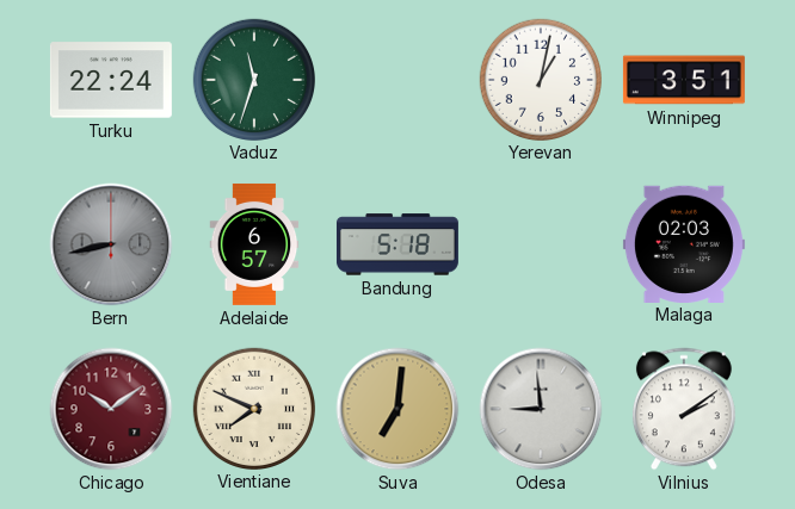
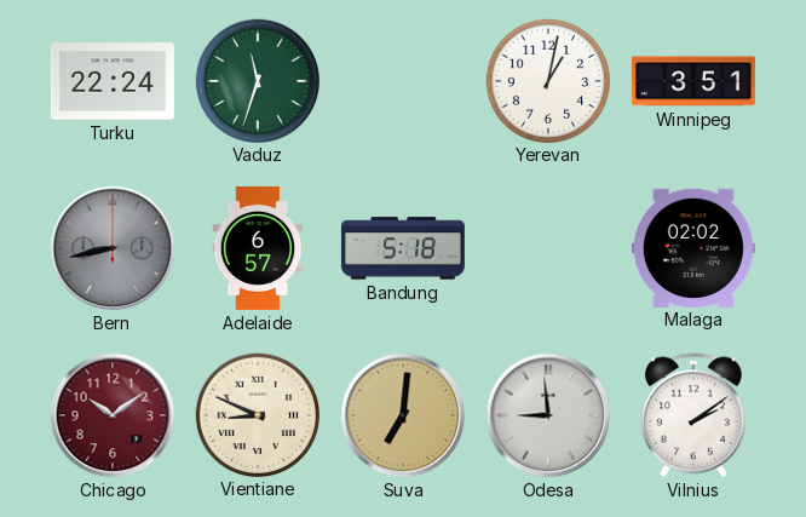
Malaga: 02:03 -> 02:02 (693, 247)
Vientiane: 7:49 -> 8:49 (257, 414)
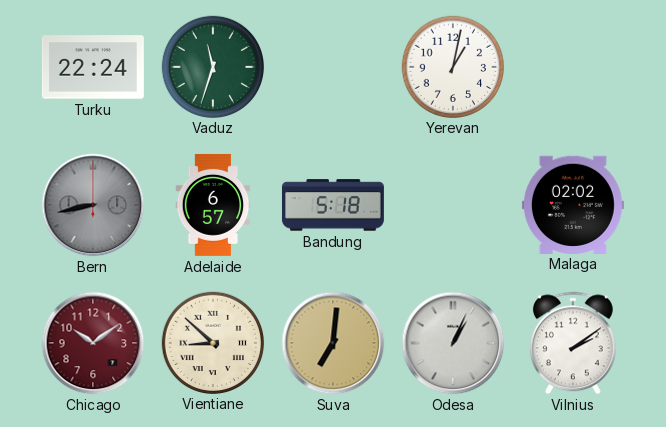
Winnipeg: 3:51 -> none (693, 81)
Vientiane: 8:49 -> 8:52 (212, 342)
Odesa: 8:59 -> 1:04 (453, 343)
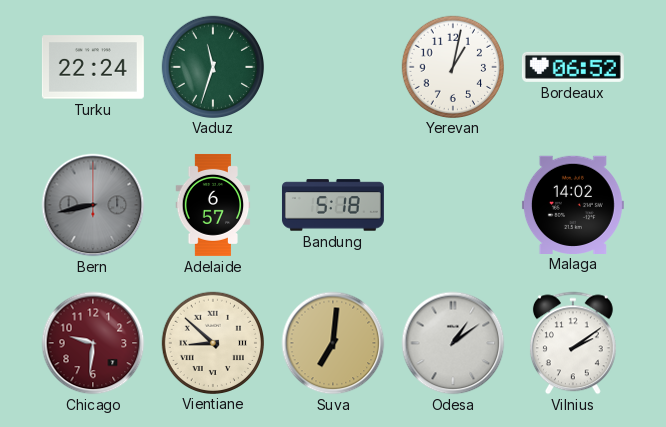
Bordeaux: none -> 06:52 (573, 67)
Malaga: 02:02 -> 14:02 (573, 204)
Chicago: 10:09 -> 9:31 (93, 343)
Odesa: 1:04 -> 1:09 (453, 343)
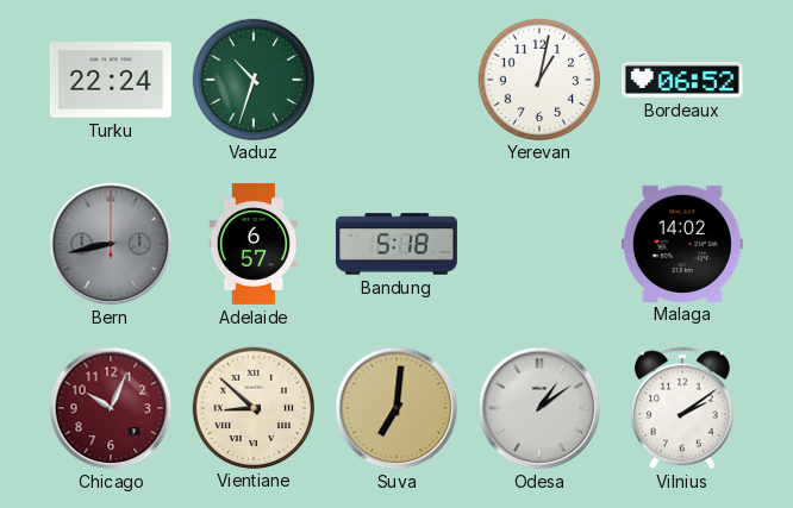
Vaduz: 11:33 -> 10:33 (252, 79)
Chicago: 9:31 -> 10:04 (111, 408)
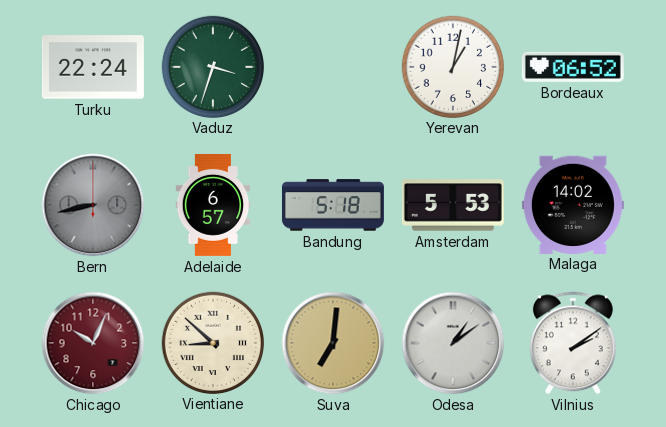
Vaduz: 10:33 -> 3:33 (212, 66)
Amsterdam: none -> 5:53 (453, 205)
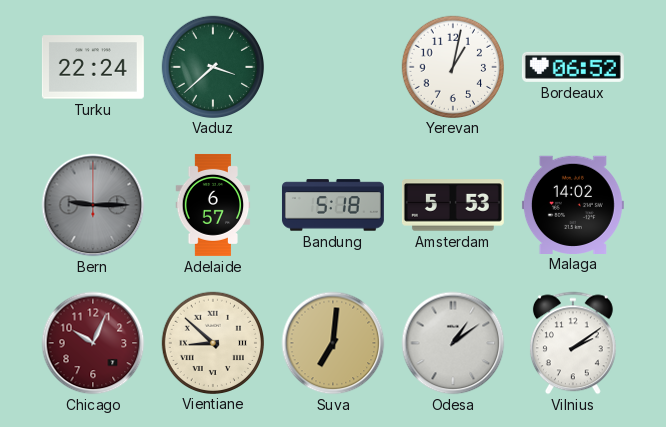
Vaduz: 3:33 -> 3:38 (212, 66)
Bern: 8:43 -> 9:15 (93, 205)
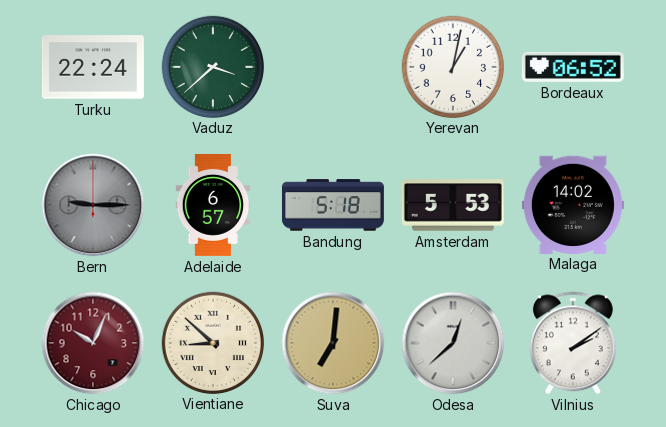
Odesa: 1:09 -> 12:38 (453, 343)
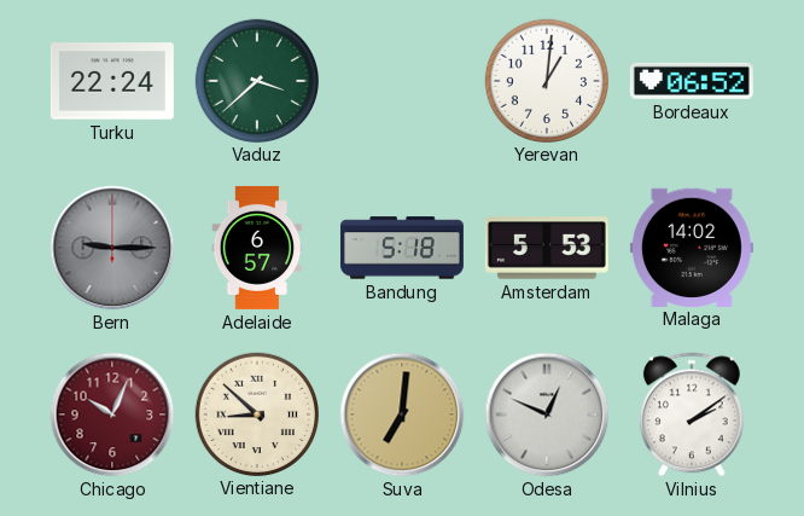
Yerevan: 1:02 -> 1:01 (546, 80)
Odesa: 12:38 -> 12:49 (547, 414)
